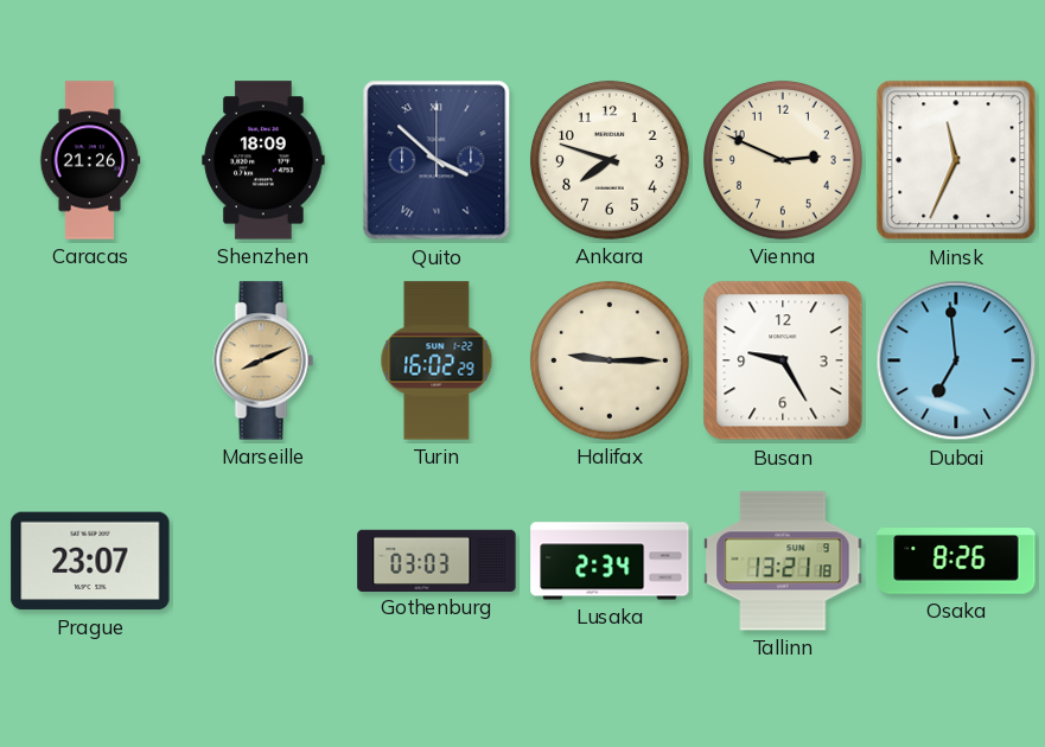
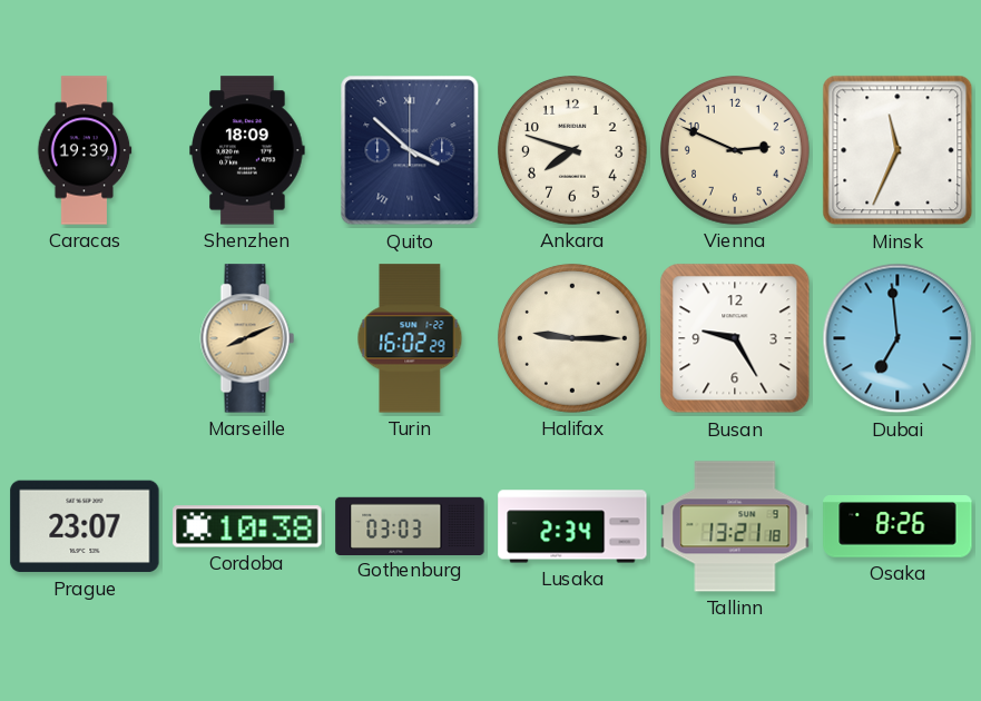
Caracas: 21:26 -> 19:39 (85, 150)
Cordoba: none -> 10:38 (247, 526)
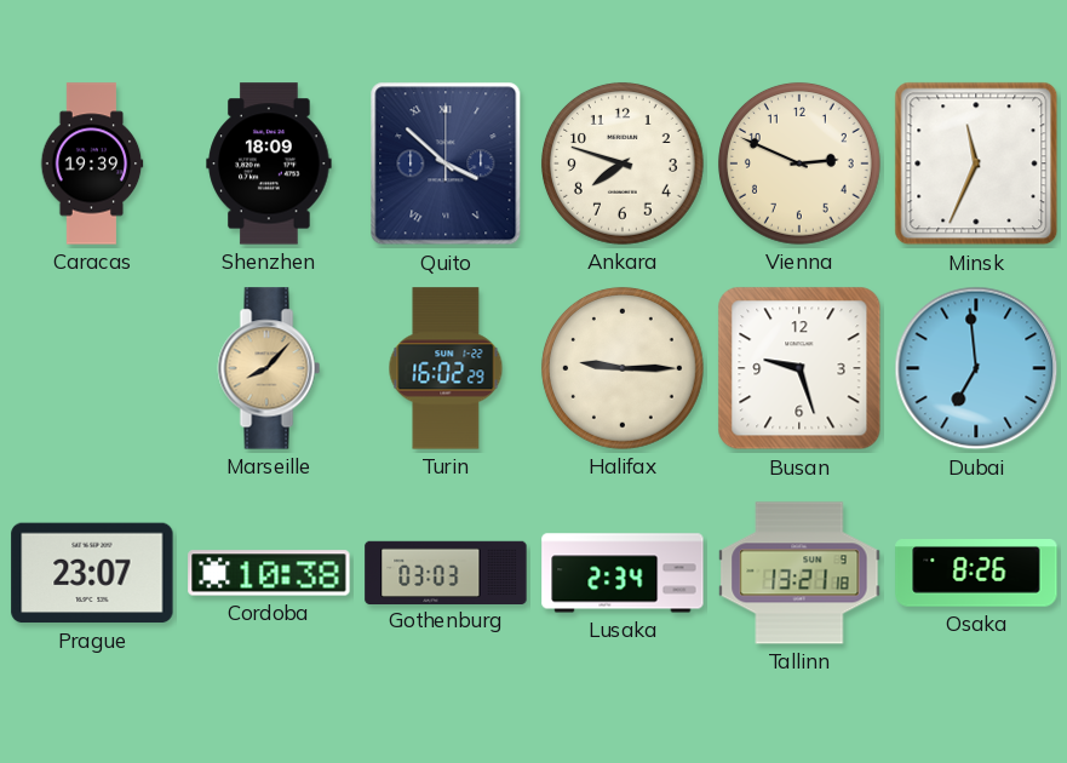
Marseille: 8:11 -> 8:07 (269, 368)
Busan: 9:25 -> 9:27 (799, 368)
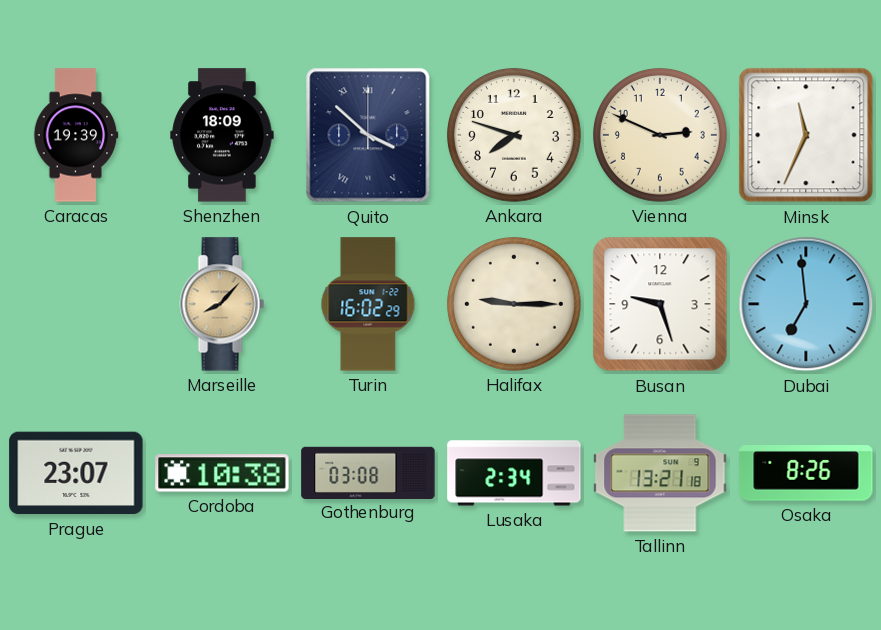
Gothenburg: 03:03 -> 03:08 (368, 472)
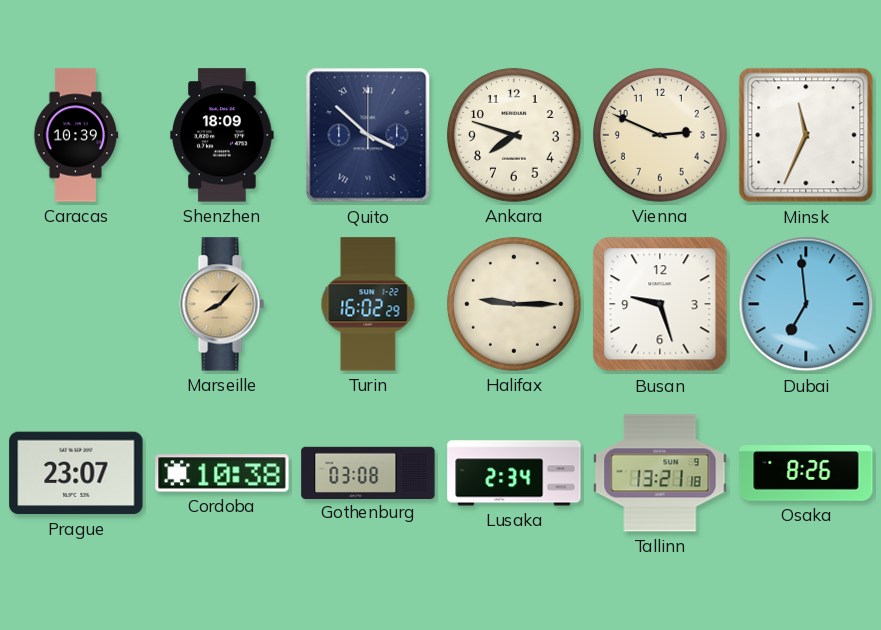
Caracas: 19:39 -> 10:39 (76, 135)
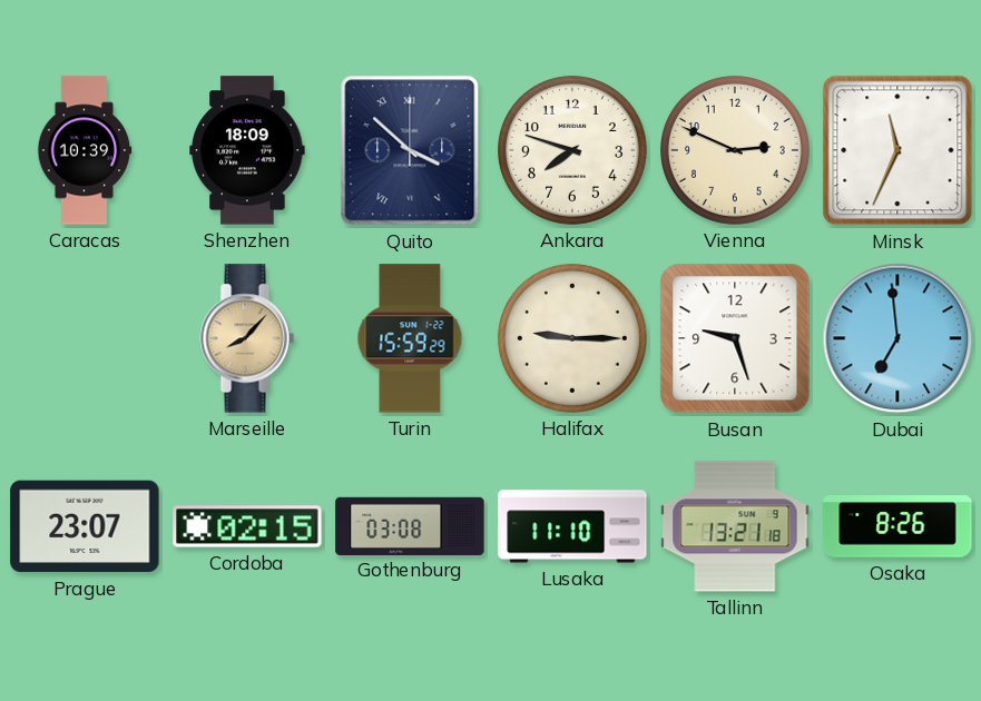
Turin: 16:02 -> 15:59 (410, 338)
Cordoba: 10:38 -> 02:15 (247, 526)
Lusaka: 2:34 -> 11:10 (572, 526)
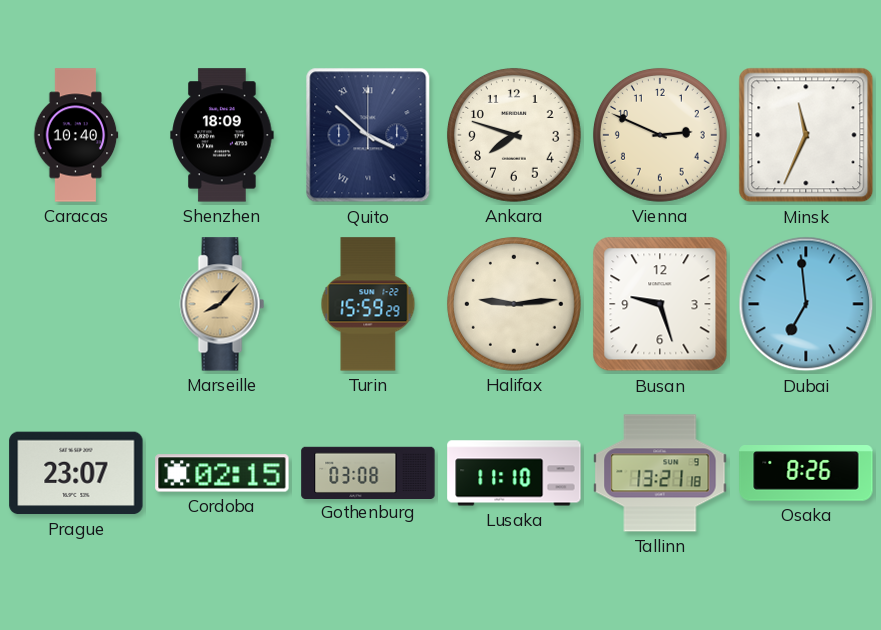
Caracas: 10:39 -> 10:40 (76, 135)
Halifax: 9:15 -> 9:14 (514, 304)
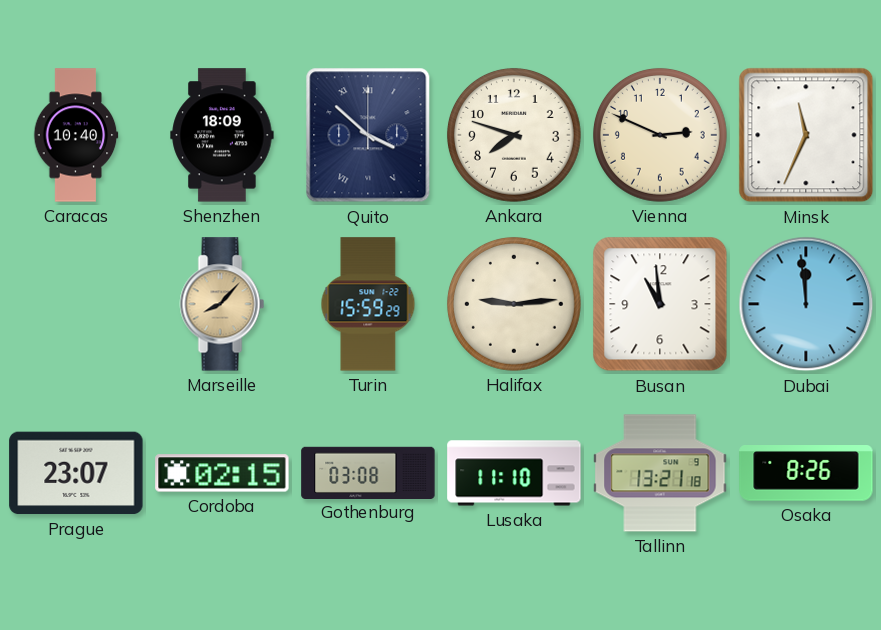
Busan: 9:27 -> 10:59 (660, 304)
Dubai: 6:59 -> 11:59 (806, 304)
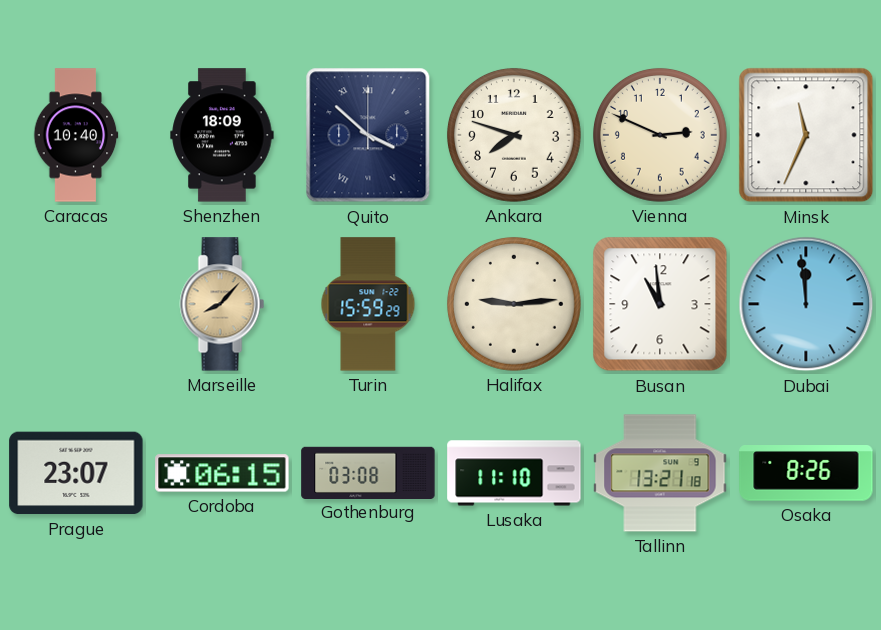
Cordoba: 02:15 -> 06:15 (222, 473)
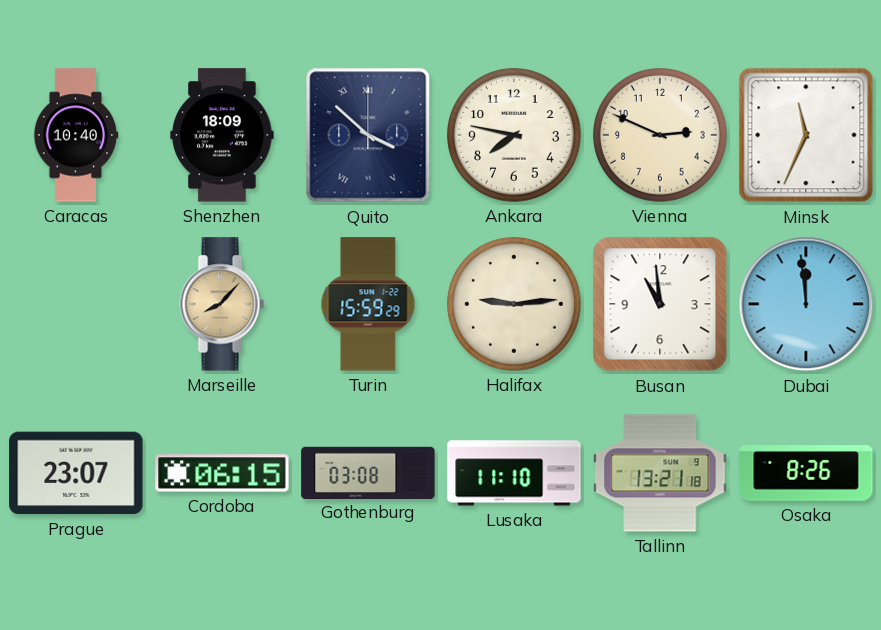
Ankara: 7:48 -> 7:47 (514, 135)
